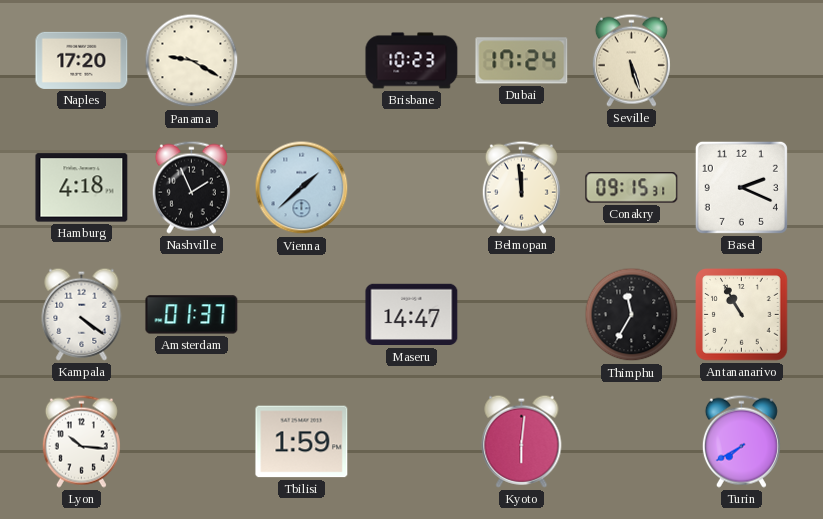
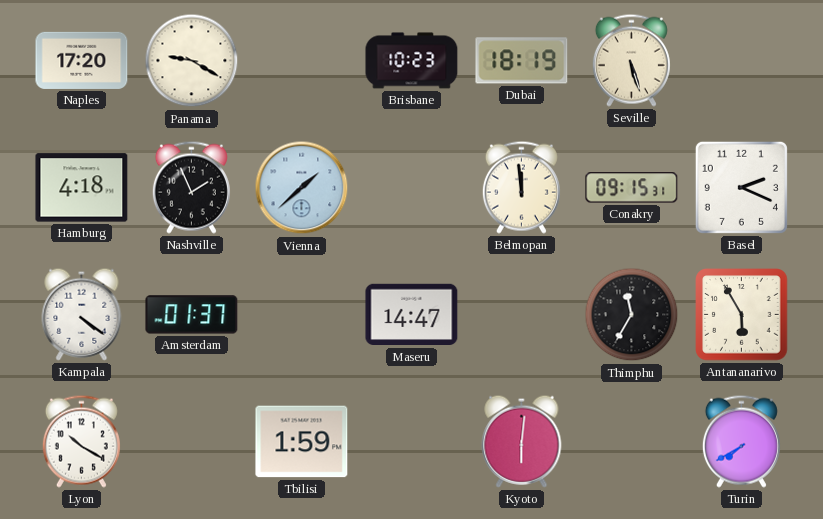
Dubai: 17:24 -> 18:19 (522, 61)
Antananarivo: 10:55 -> 5:55 (742, 315)
Lyon: 10:16 -> 10:20 (81, 441)
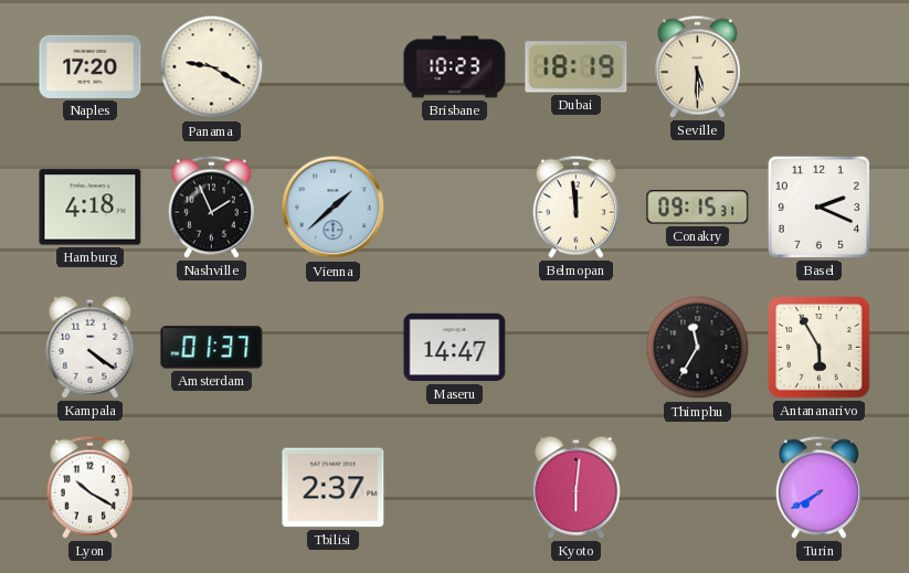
Seville: 5:27 -> 5:30 (697, 66)
Tbilisi: 1:59 -> 2:37 (334, 488)
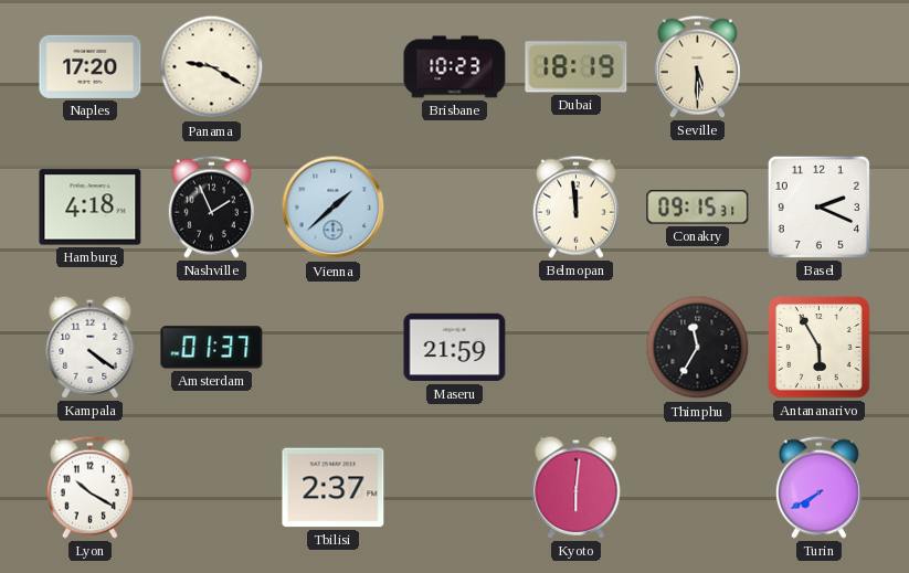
Maseru: 14:47 -> 21:59 (455, 348)
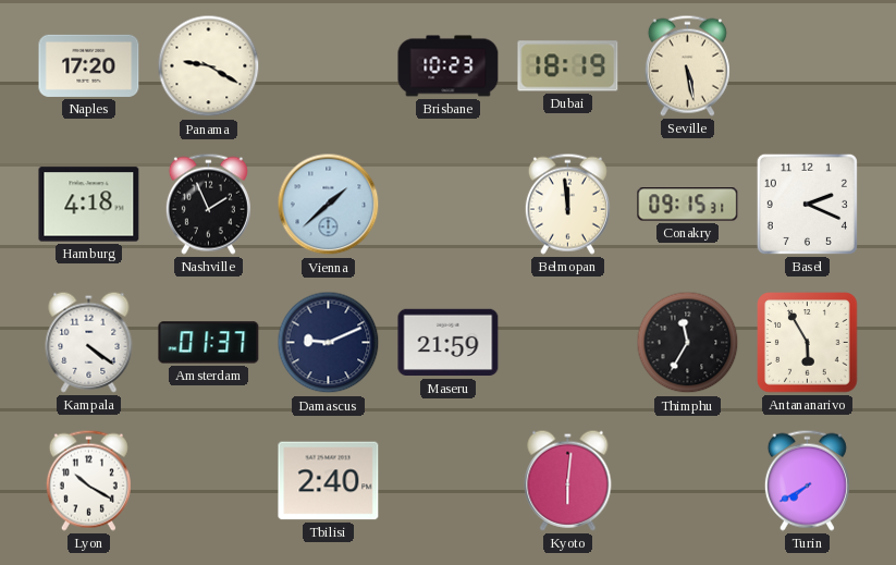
Seville: 5:30 -> 5:28 (687, 65)
Damascus: none -> 9:11 (329, 343)
Tbilisi: 2:37 -> 2:40 (329, 481)
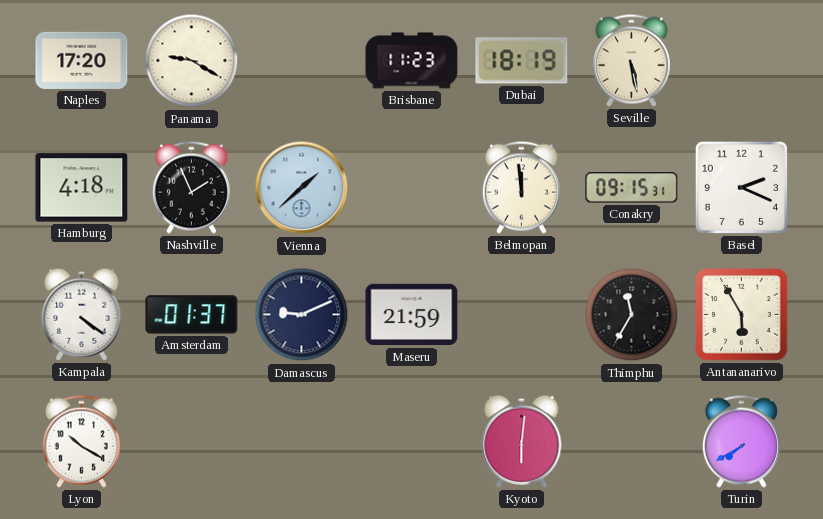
Brisbane: 10:23 -> 11:23 (412, 61)
Tbilisi: 2:40 -> none (329, 481)
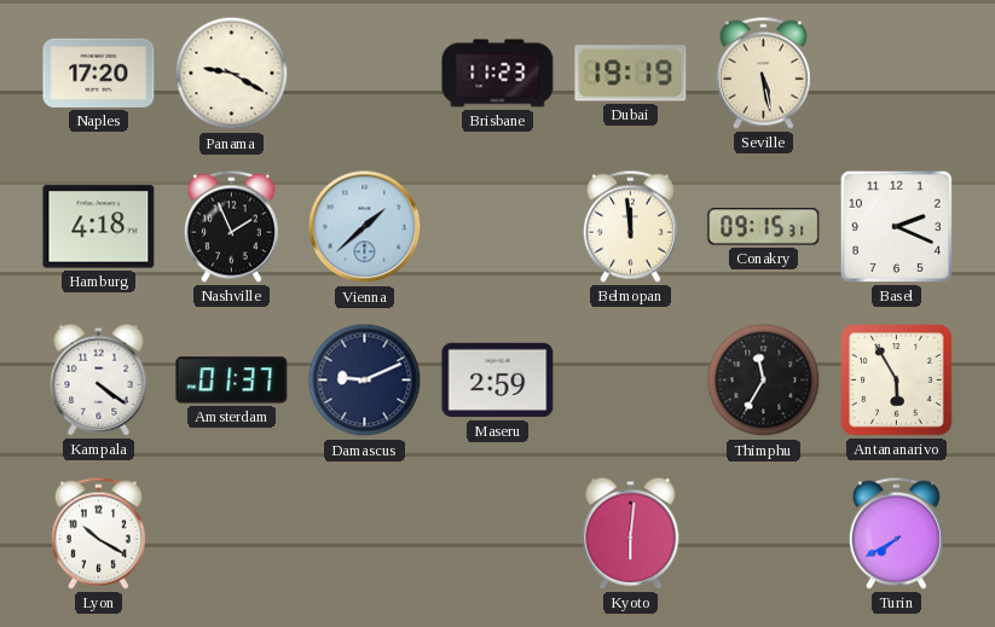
Dubai: 18:19 -> 19:19 (631, 74)
Maseru: 21:59 -> 2:59 (498, 381)
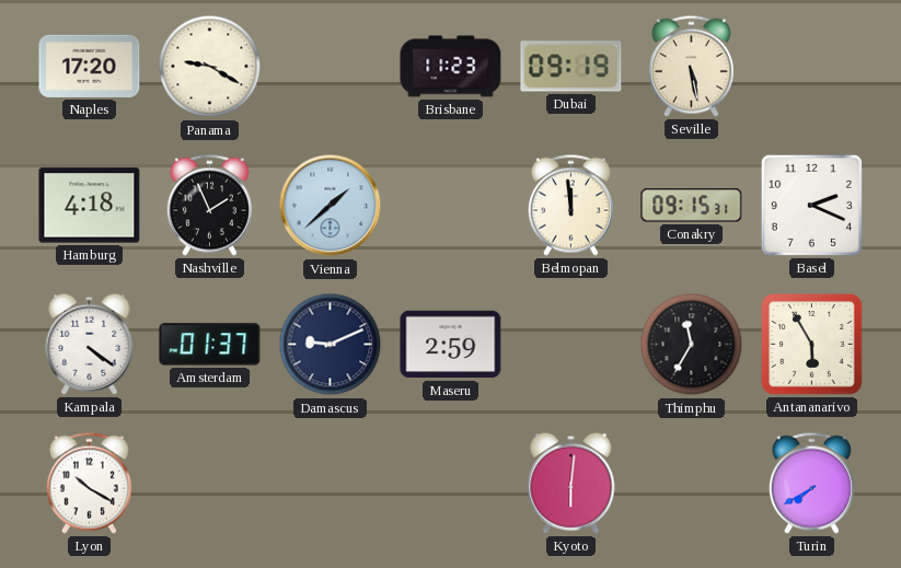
Dubai: 19:19 -> 09:19 (571, 67)
